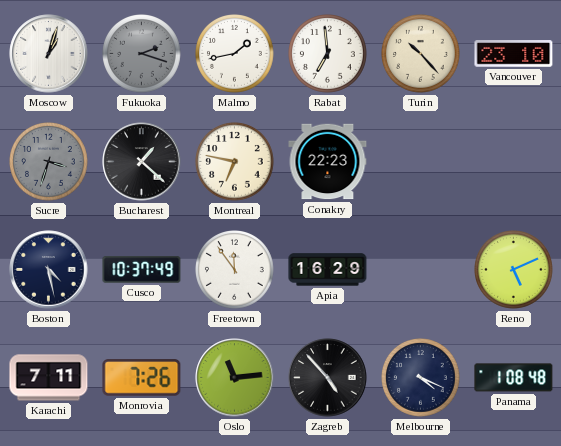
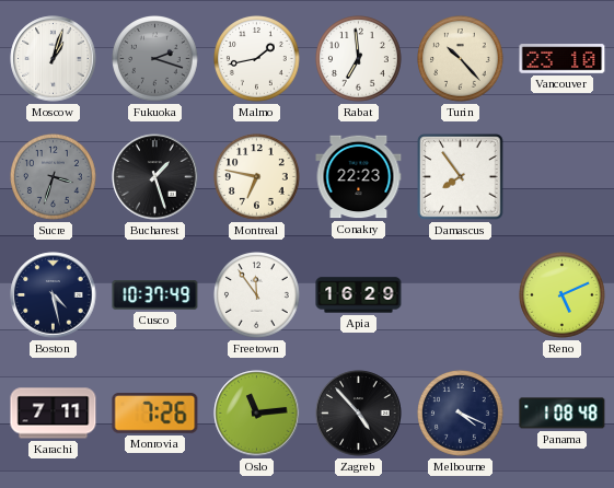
Bucharest: 1:22 -> 1:27 (155, 177)
Damascus: none -> 7:54 (461, 177)
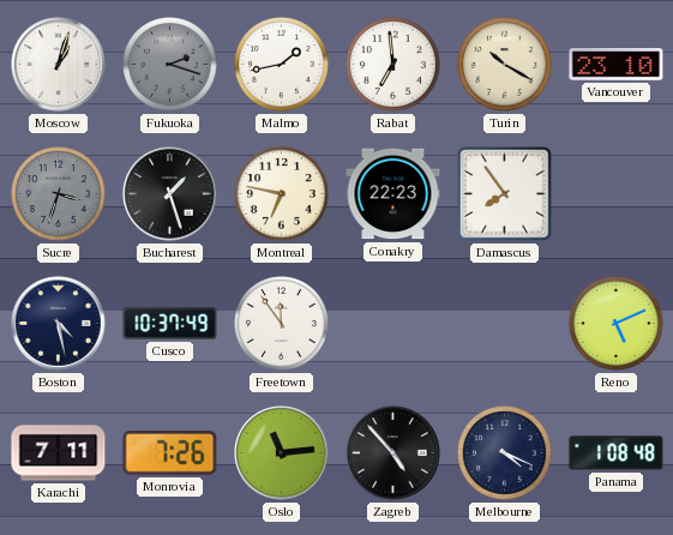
Turin: 10:23 -> 10:20 (505, 65)
Apia: 16:29 -> none (359, 295)
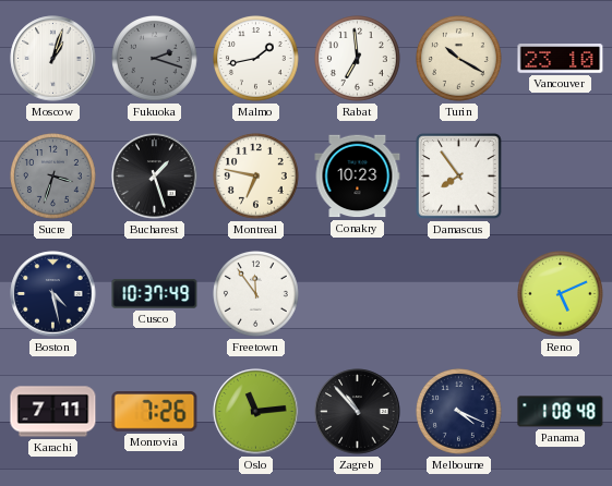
Conakry: 22:23 -> 10:23 (358, 177)
Zagreb: 4:53 -> 10:53 (358, 412)
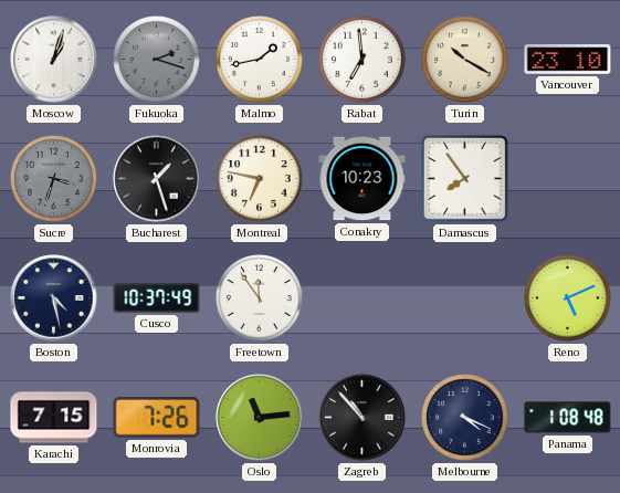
Karachi: 7:11 -> 7:15 (54, 418)
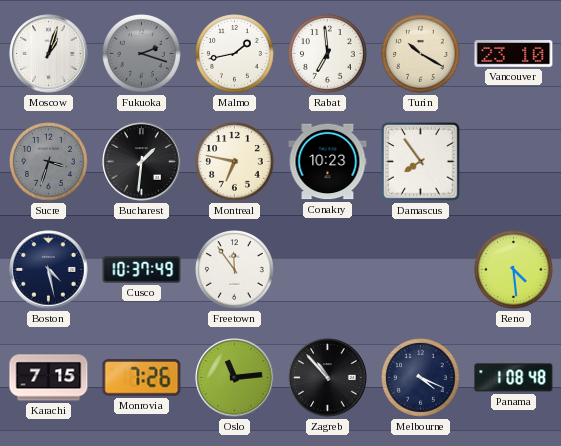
Bucharest: 1:27 -> 1:31 (142, 162)
Reno: 5:11 -> 4:29 (514, 270)
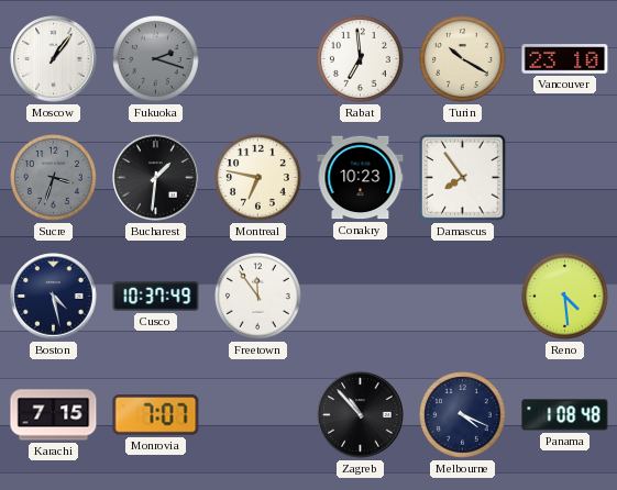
Moscow: 1:03 -> 1:06 (54, 59)
Malmo: 1:43 -> none (235, 54)
Monrovia: 7:26 -> 7:07 (156, 415)
Oslo: 11:14 -> none (235, 378)
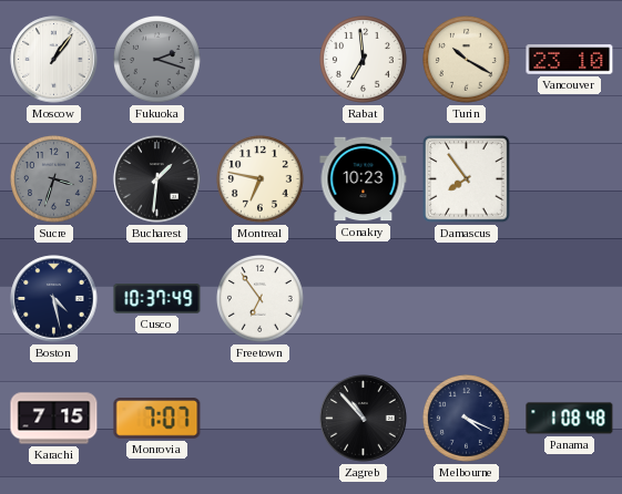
Freetown: 11:54 -> 6:54 (261, 299)
Reno: 4:29 -> none (565, 297)
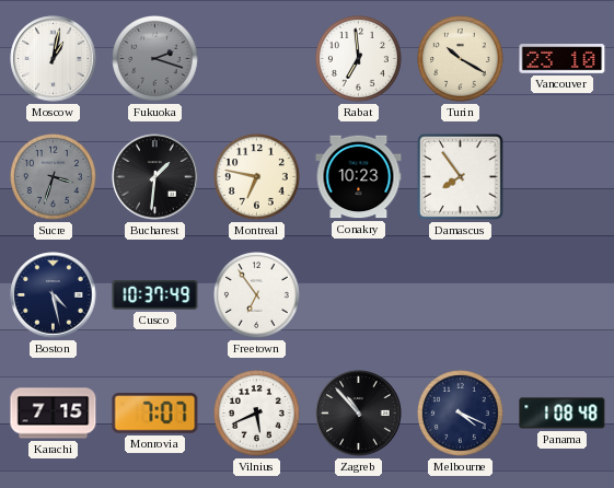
Moscow: 1:06 -> 1:02 (54, 59)
Vilnius: none -> 5:41 (257, 414)
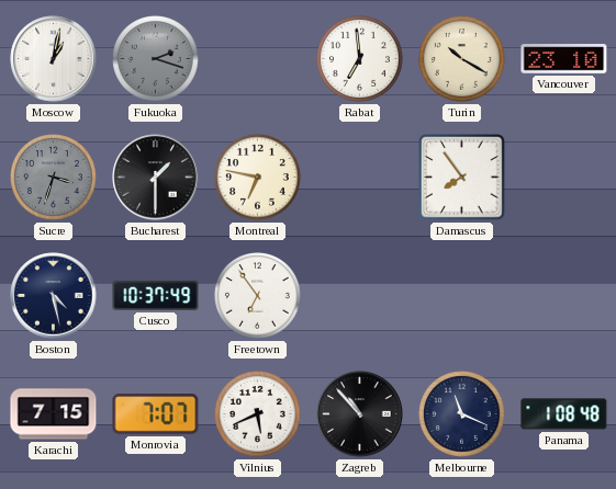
Bucharest: 1:31 -> 1:30 (156, 178)
Conakry: 10:23 -> none (359, 177)
Melbourne: 4:19 -> 11:19 (462, 414)
